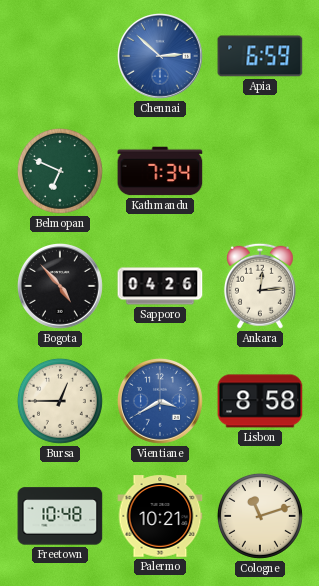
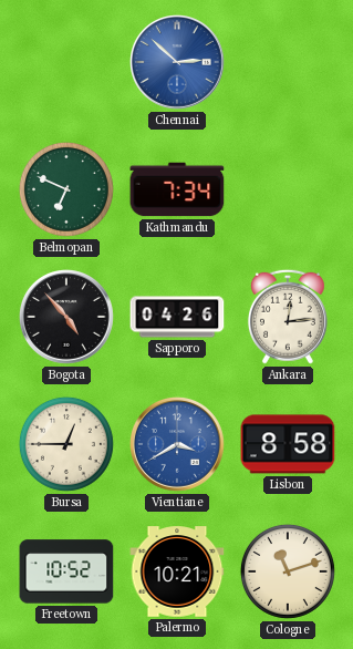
Apia: 6:59 -> none (260, 56)
Freetown: 10:48 -> 10:52 (66, 571)
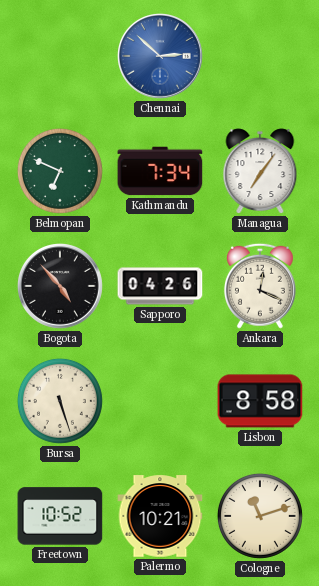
Managua: none -> 7:06 (260, 171)
Ankara: 12:14 -> 12:19 (260, 286)
Bursa: 12:45 -> 5:27 (60, 401)
Vientiane: 3:40 -> none (178, 445)
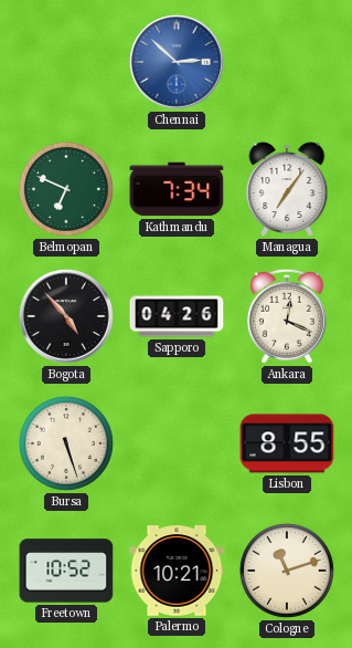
Lisbon: 8:58 -> 8:55 (287, 443)
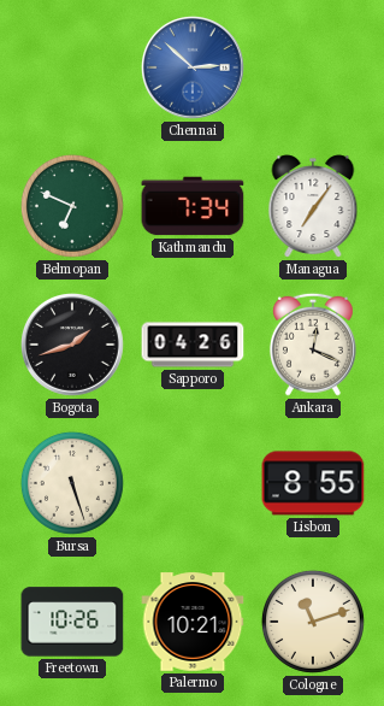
Bogota: 4:53 -> 1:42 (73, 346)
Freetown: 10:52 -> 10:26 (72, 622)
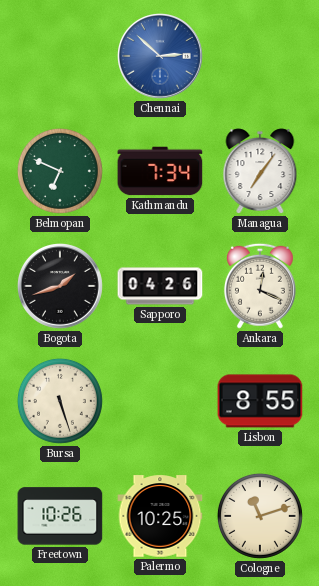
Palermo: 10:21 -> 10:25 (160, 516)
